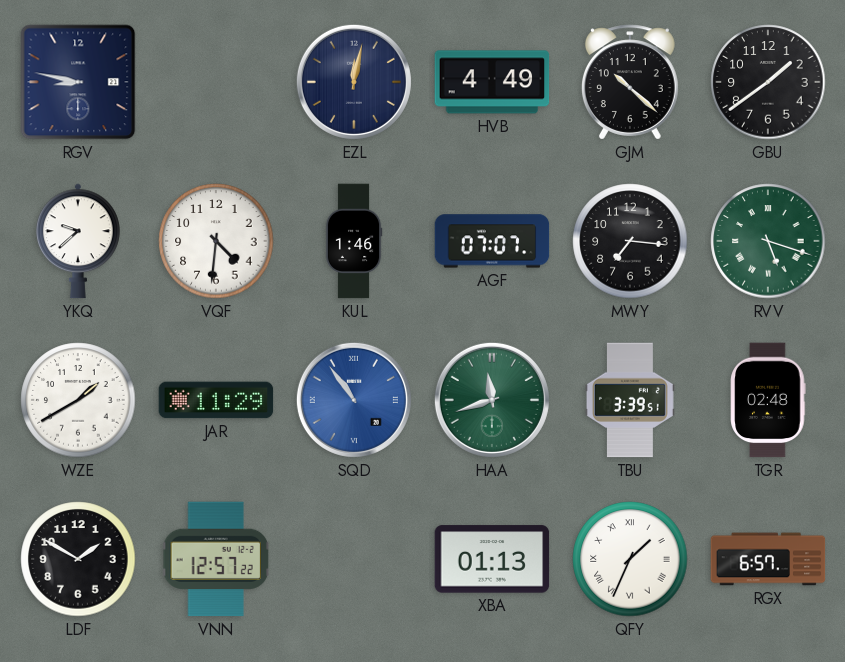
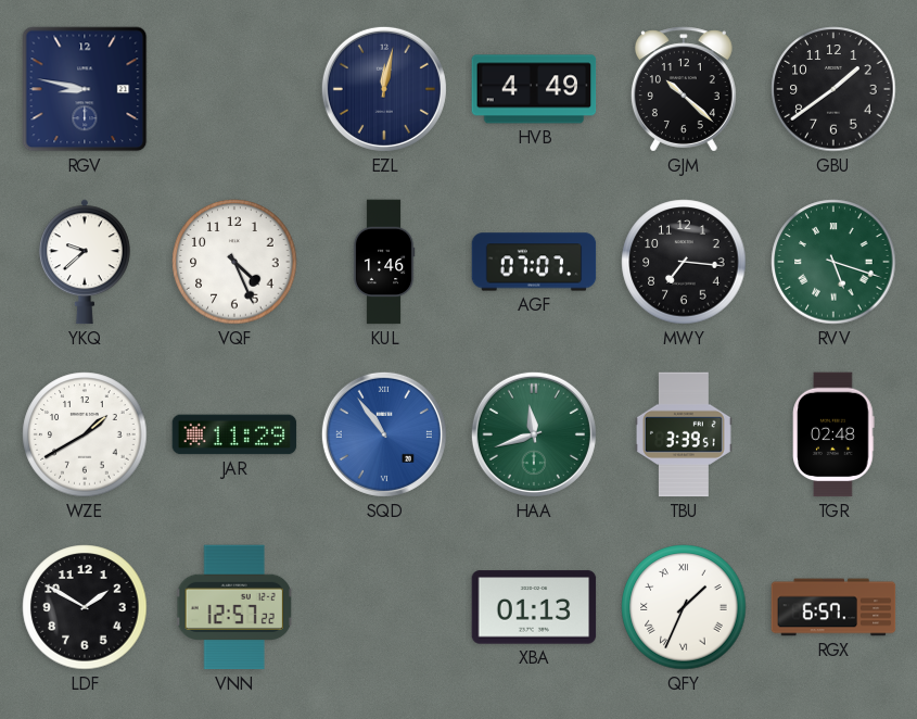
VQF: 4:31 -> 4:26 (234, 262)
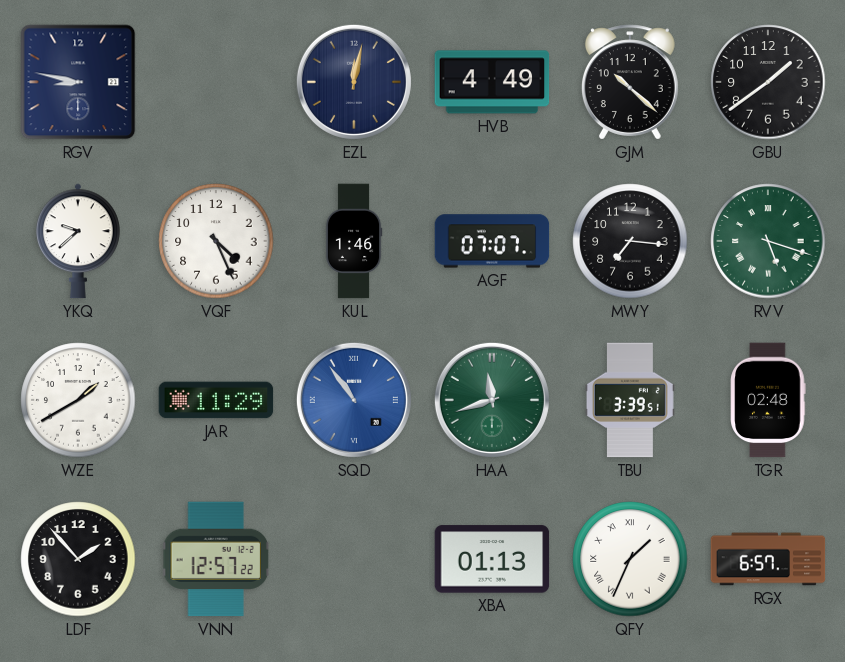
LDF: 1:50 -> 1:53 (78, 559)
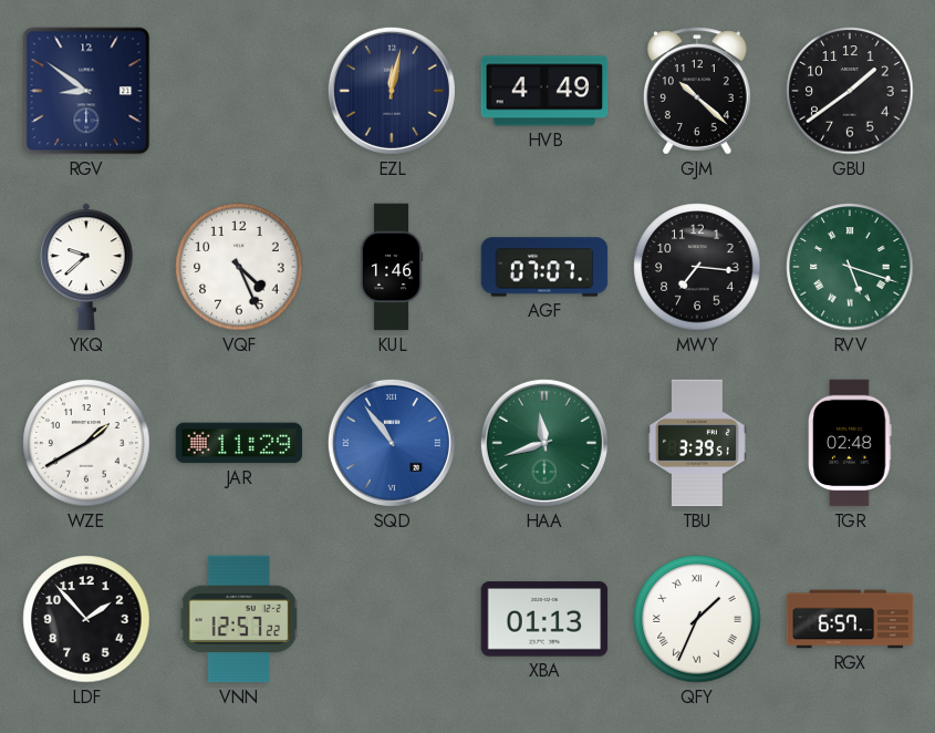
RGV: 8:47 -> 8:51 (86, 91)
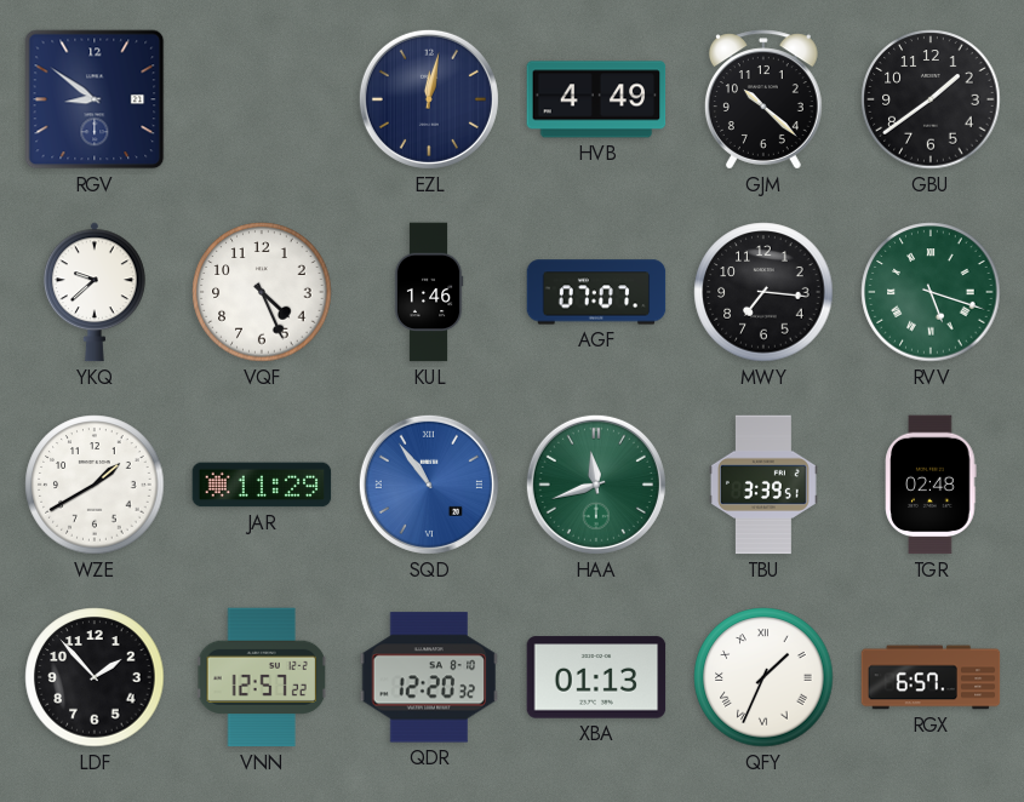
QDR: none -> 12:20 (429, 677)
